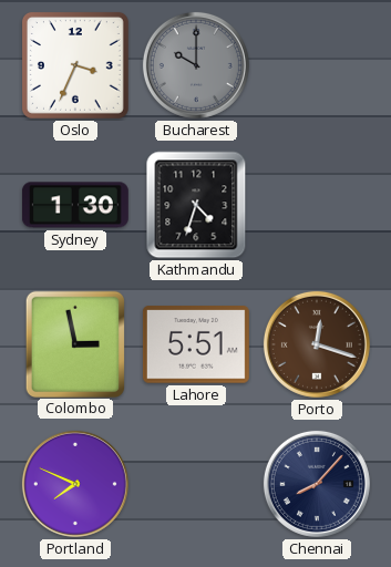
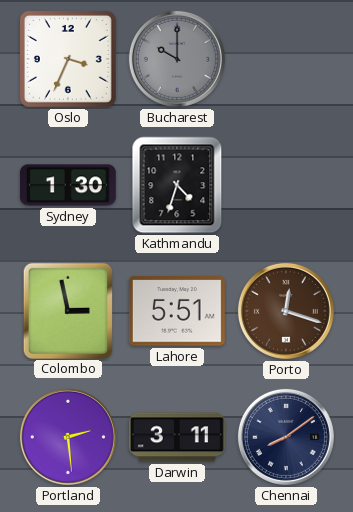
Portland: 7:49 -> 2:29 (68, 437)
Darwin: none -> 3:11 (177, 437)
Chennai: 8:07 -> 8:09 (286, 437)
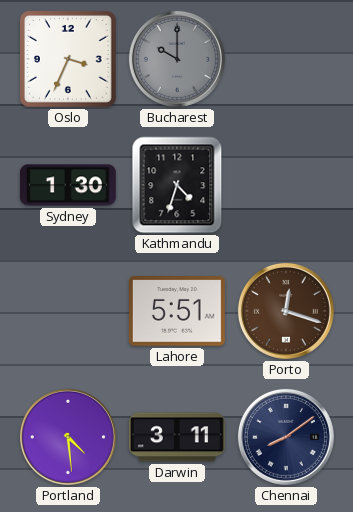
Colombo: 2:58 -> none (67, 310)
Portland: 2:29 -> 4:29 (68, 437)
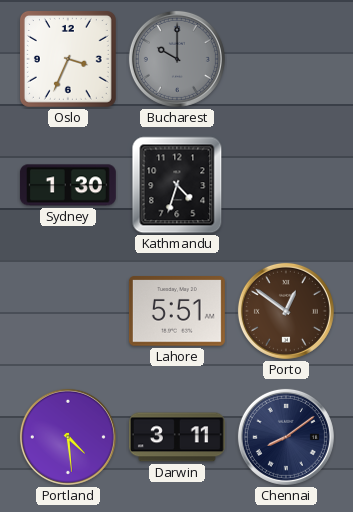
Porto: 12:18 -> 12:51 (286, 311)
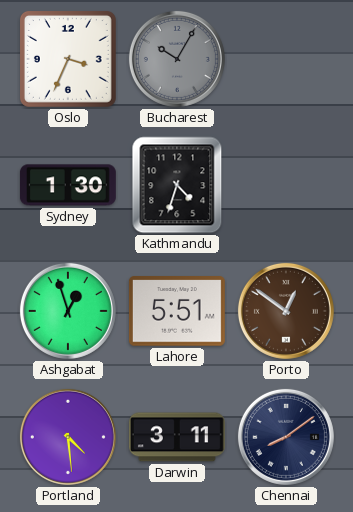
Bucharest: 10:00 -> 10:05 (177, 59)
Ashgabat: none -> 12:57 (68, 311)
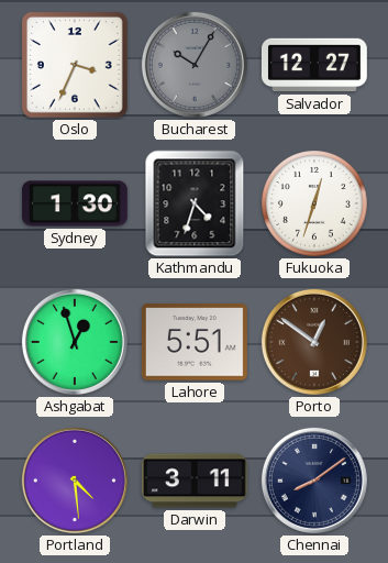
Salvador: none -> 12:27 (314, 65)
Fukuoka: none -> 12:33 (315, 205)
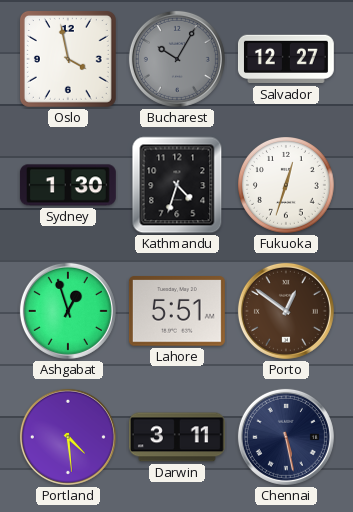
Oslo: 3:34 -> 3:58 (68, 59)
Chennai: 8:09 -> 5:28 (286, 437)
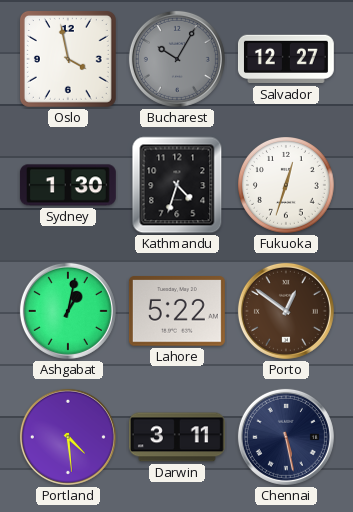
Ashgabat: 12:57 -> 1:02 (68, 311)
Lahore: 5:51 -> 5:22 (177, 311)
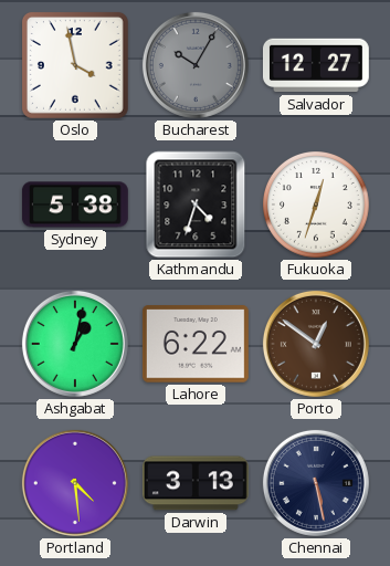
Sydney: 1:30 -> 5:38 (75, 205)
Lahore: 5:22 -> 6:22 (196, 344)
Darwin: 3:11 -> 3:13 (196, 483)
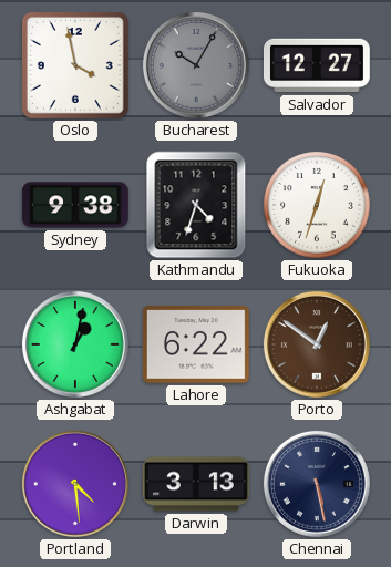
Sydney: 5:38 -> 9:38 (75, 205)
